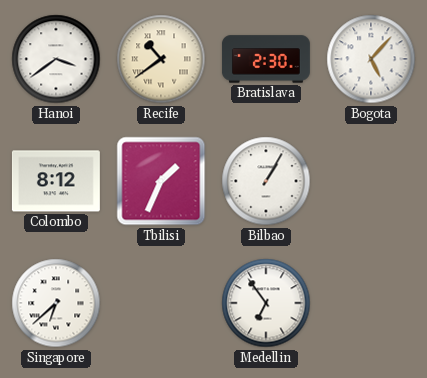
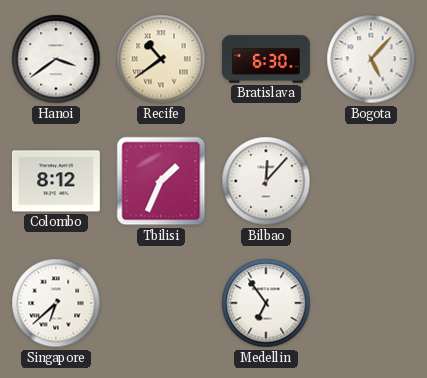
Bratislava: 2:30 -> 6:30 (266, 59)
Bilbao: 1:05 -> 12:07 (266, 181)
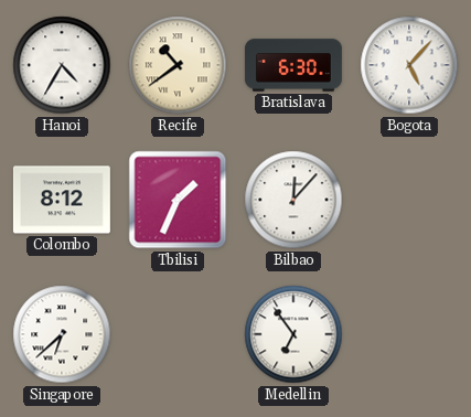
Hanoi: 3:39 -> 4:35 (62, 65)
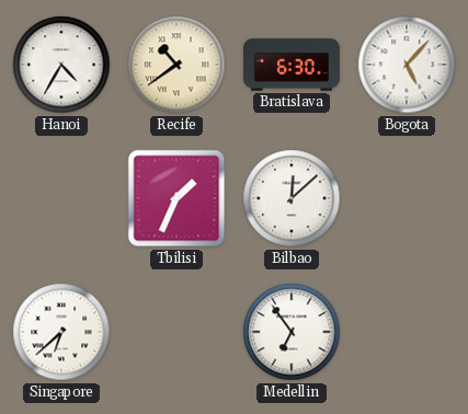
Colombo: 8:12 -> none (62, 200)
Bilbao: 12:07 -> 12:08 (292, 198)
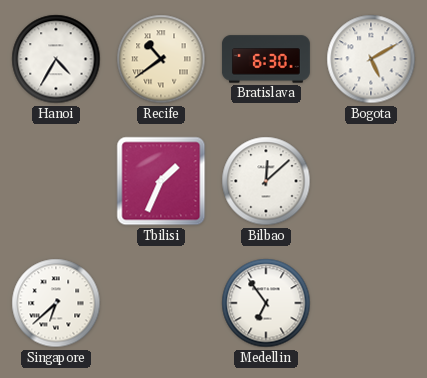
Bogota: 5:07 -> 5:10 (371, 59)
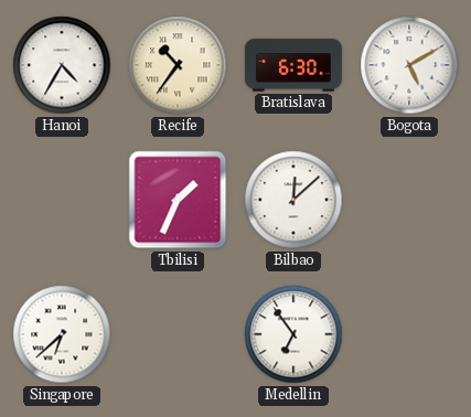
Recife: 10:39 -> 10:36 (178, 65)
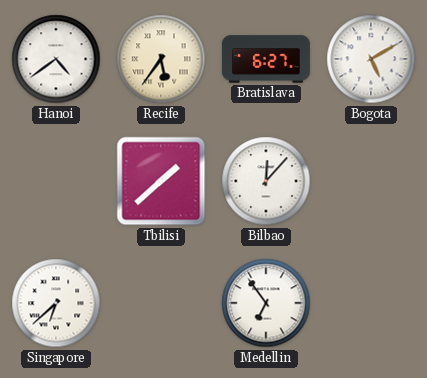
Hanoi: 4:35 -> 4:39 (56, 59)
Recife: 10:36 -> 5:36 (161, 59)
Bratislava: 6:30 -> 6:27 (266, 59)
Tbilisi: 1:34 -> 1:38 (161, 181)
Bilbao: 12:08 -> 12:07 (266, 181)
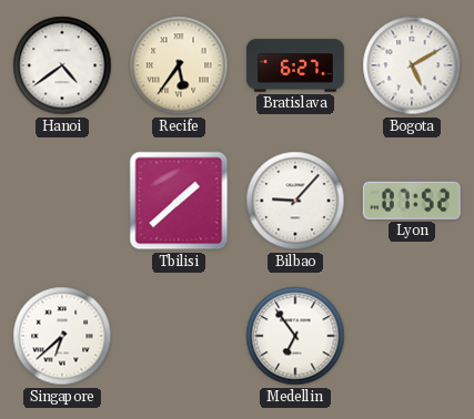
Bilbao: 12:07 -> 9:07 (295, 201)
Lyon: none -> 07:52 (412, 201)
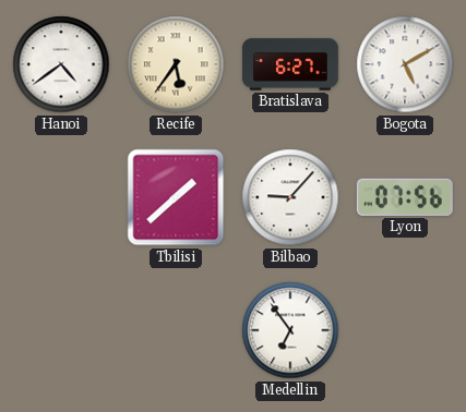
Lyon: 07:52 -> 07:56 (405, 197)
Singapore: 6:38 -> none (62, 336)
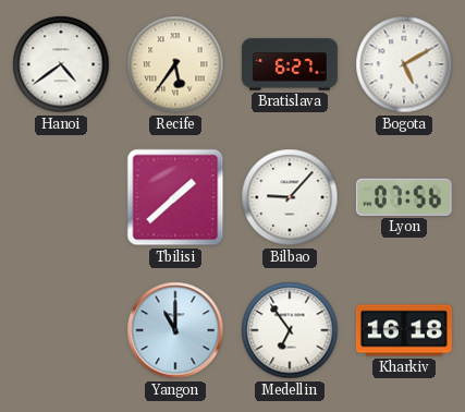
Yangon: none -> 11:00 (175, 330)
Kharkiv: none -> 16:18 (404, 330)
